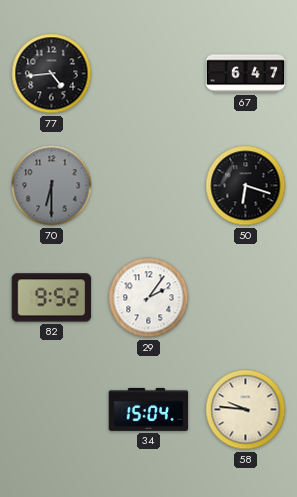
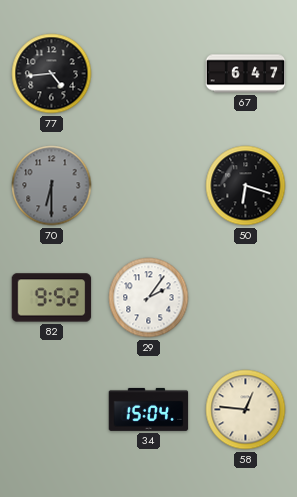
58: 9:46 -> 12:46 (246, 410)
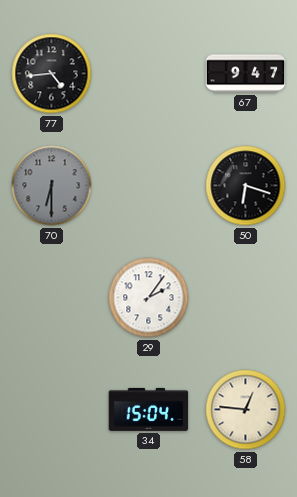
67: 6:47 -> 9:47 (246, 74)
82: 9:52 -> none (52, 298)
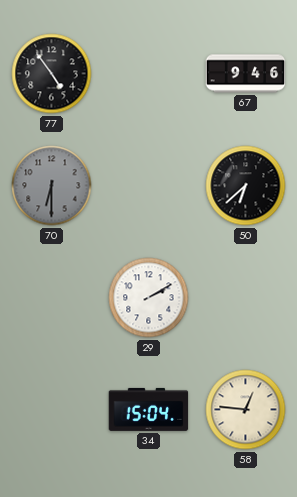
77: 4:44 -> 4:54 (52, 74)
67: 9:47 -> 9:46 (246, 74)
50: 6:18 -> 6:38 (246, 186)
29: 2:06 -> 2:10 (149, 298)
